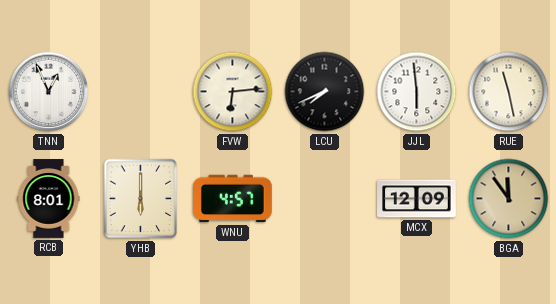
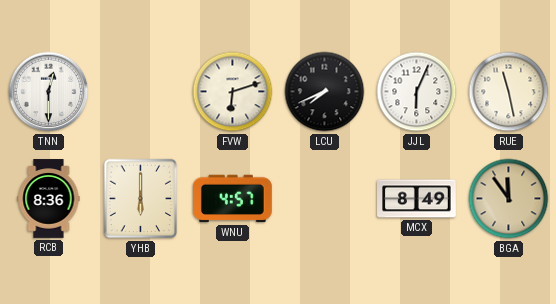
TNN: 12:56 -> 12:30 (49, 92)
FVW: 6:14 -> 6:12 (233, 92)
JJL: 5:59 -> 6:04 (417, 92)
RCB: 8:01 -> 8:36 (49, 199)
MCX: 12:09 -> 8:49 (417, 199)
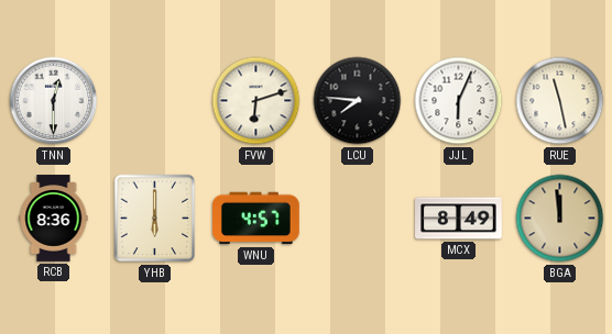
LCU: 7:41 -> 7:46 (358, 101)
BGA: 11:54 -> 11:59 (560, 219)
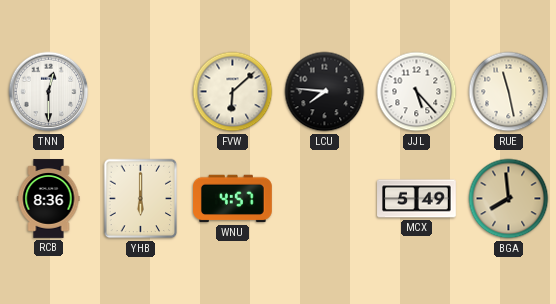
FVW: 6:12 -> 6:08 (233, 92)
JJL: 6:04 -> 5:23 (417, 92)
MCX: 8:49 -> 5:49 (417, 199)
BGA: 11:59 -> 7:59 (509, 199)
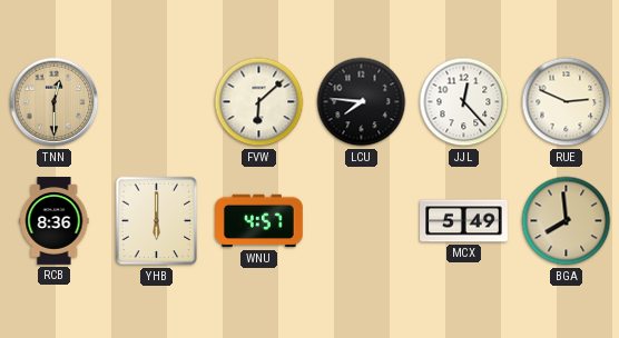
TNN dial: white -> champagne (55, 102)
JJL: 5:23 -> 12:23 (464, 102)
RUE: 11:28 -> 2:49 (567, 102)
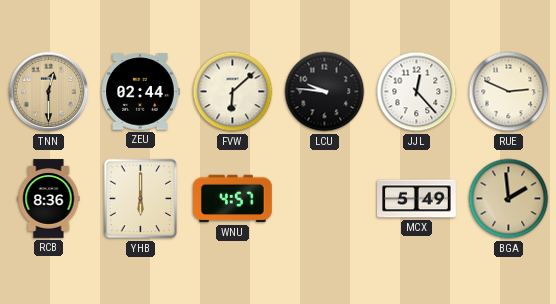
ZEU: none -> 02:44 (140, 92)
LCU: 7:46 -> 9:46 (325, 92)
BGA: 7:59 -> 1:59 (509, 199)
